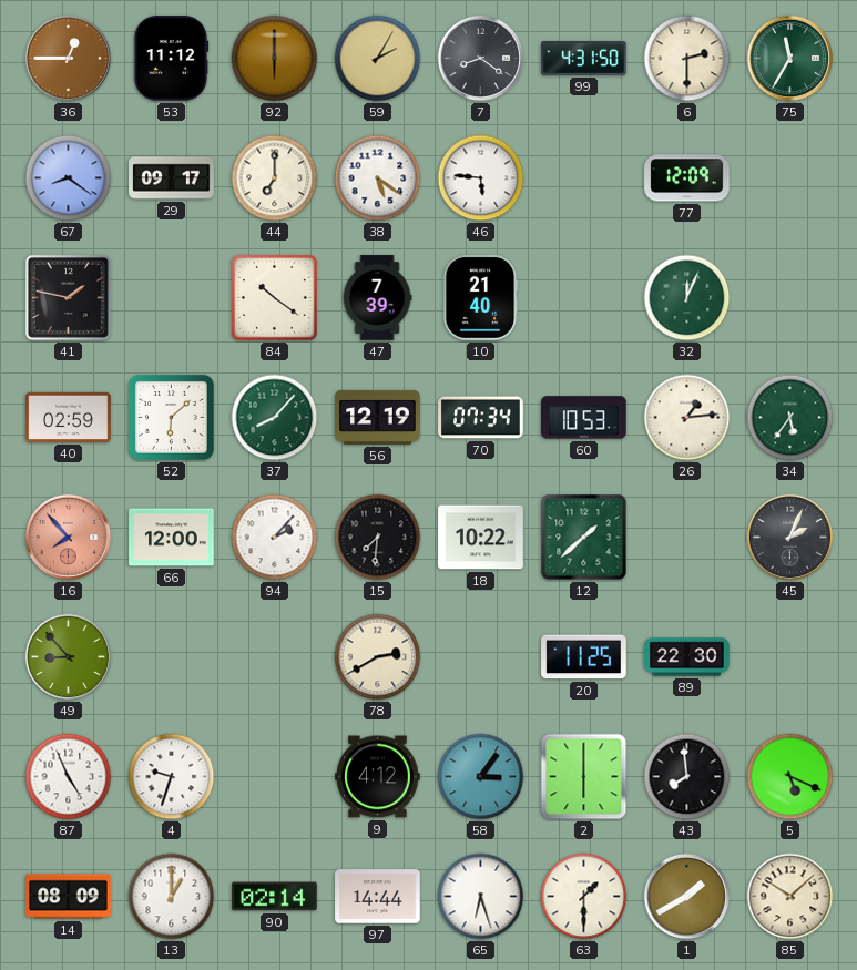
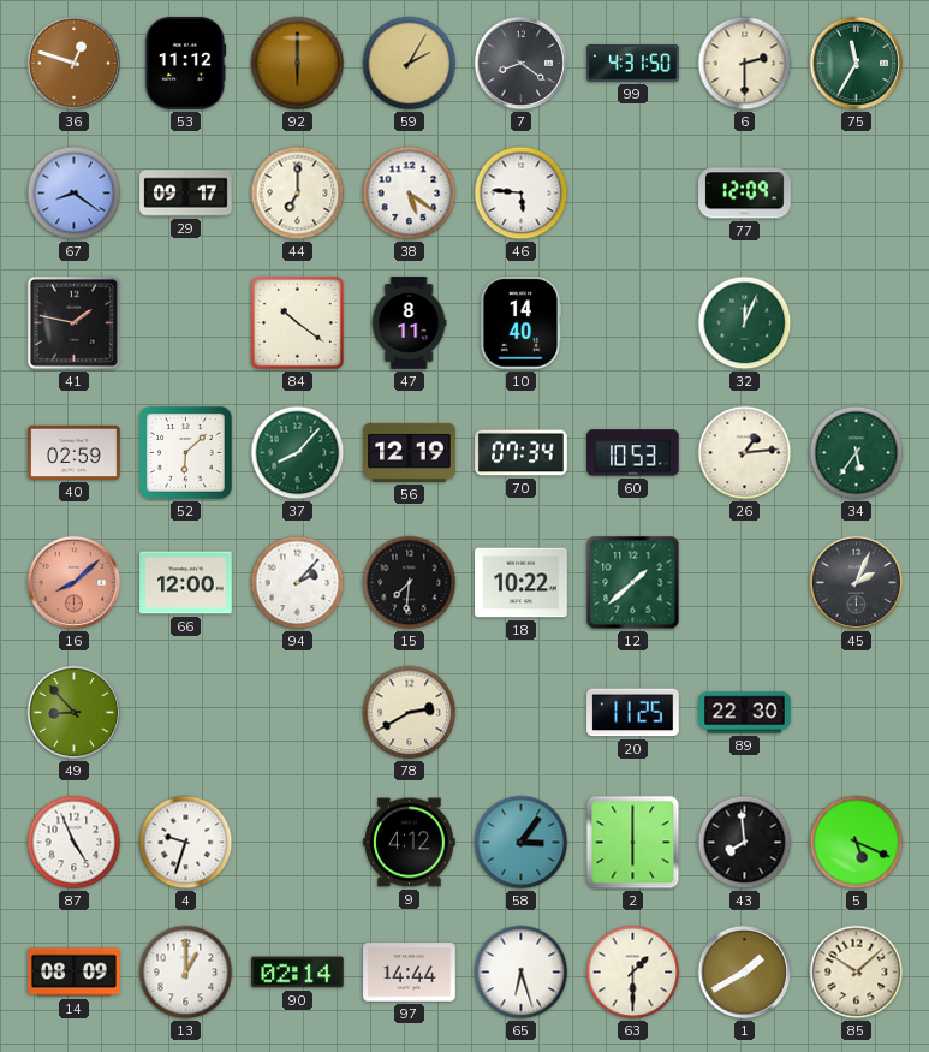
36: 12:45 -> 12:48 (75, 64)
47: 7:39 -> 8:11 (409, 323)
10: 21:40 -> 14:40 (522, 323)
16: 7:53 -> 8:08 (75, 583)
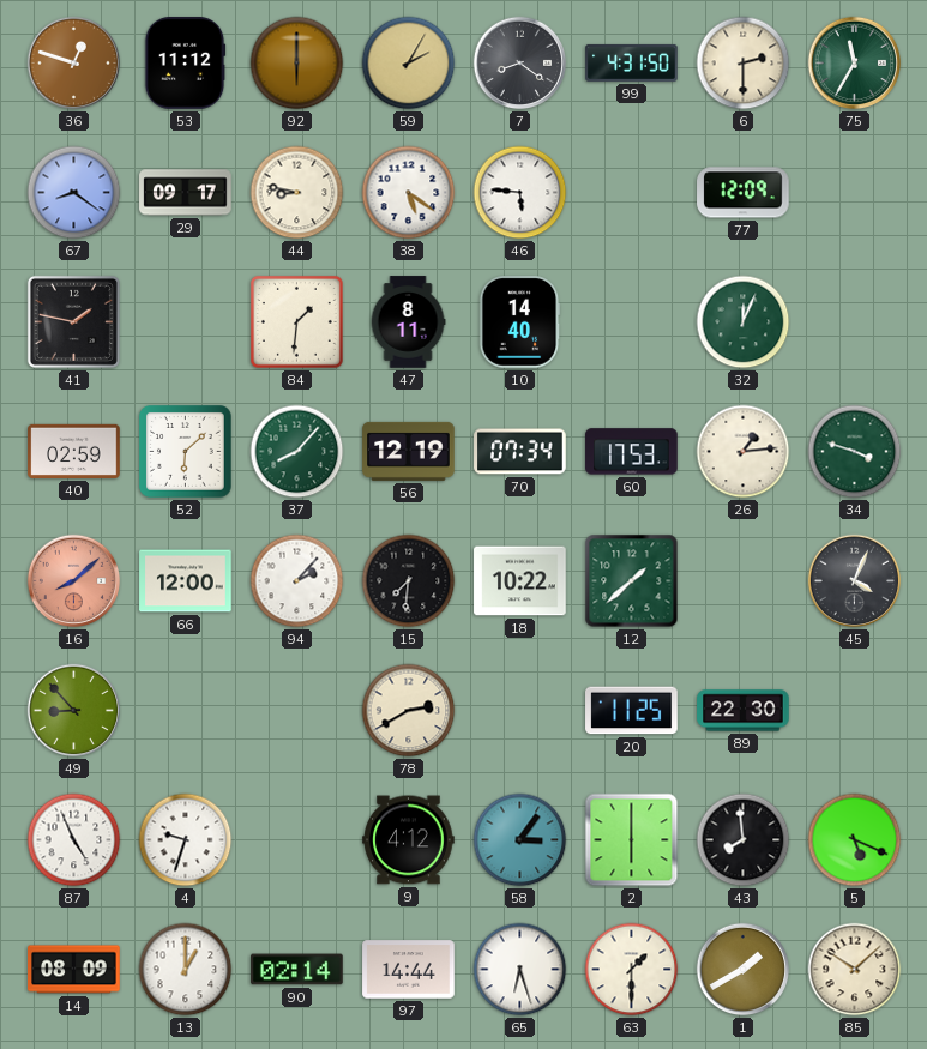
44: 7:00 -> 8:47 (297, 193)
84: 10:21 -> 1:31 (296, 321)
60: 10:53 -> 17:53 (632, 452)
34: 5:36 -> 3:48 (855, 452)
45: 2:04 -> 4:04 (855, 581)
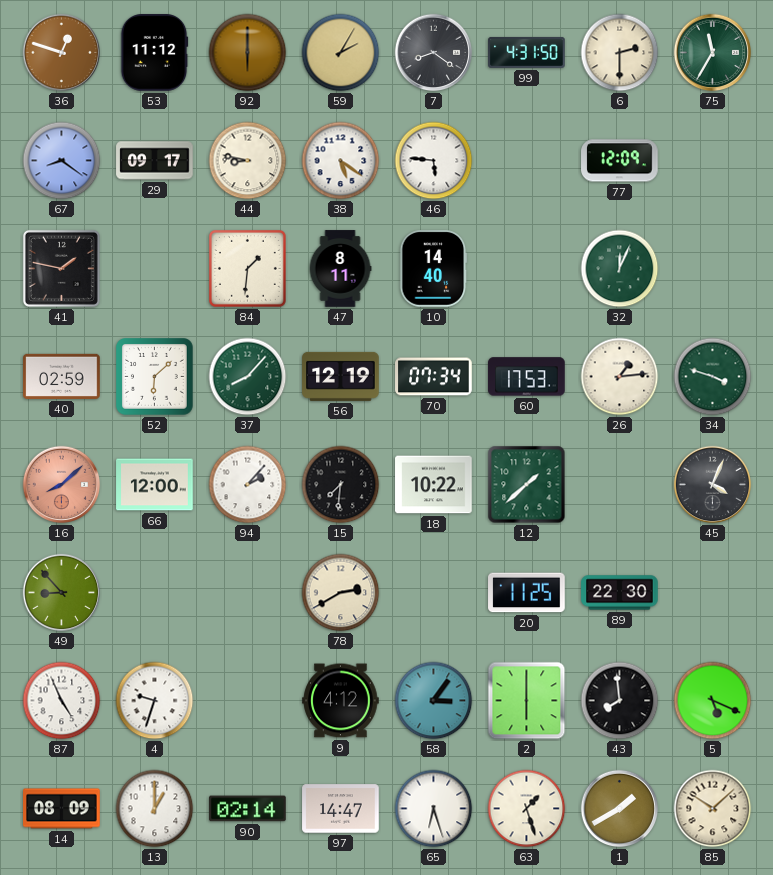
97: 14:44 -> 14:47 (341, 809)
63: 1:30 -> 1:27 (527, 809)
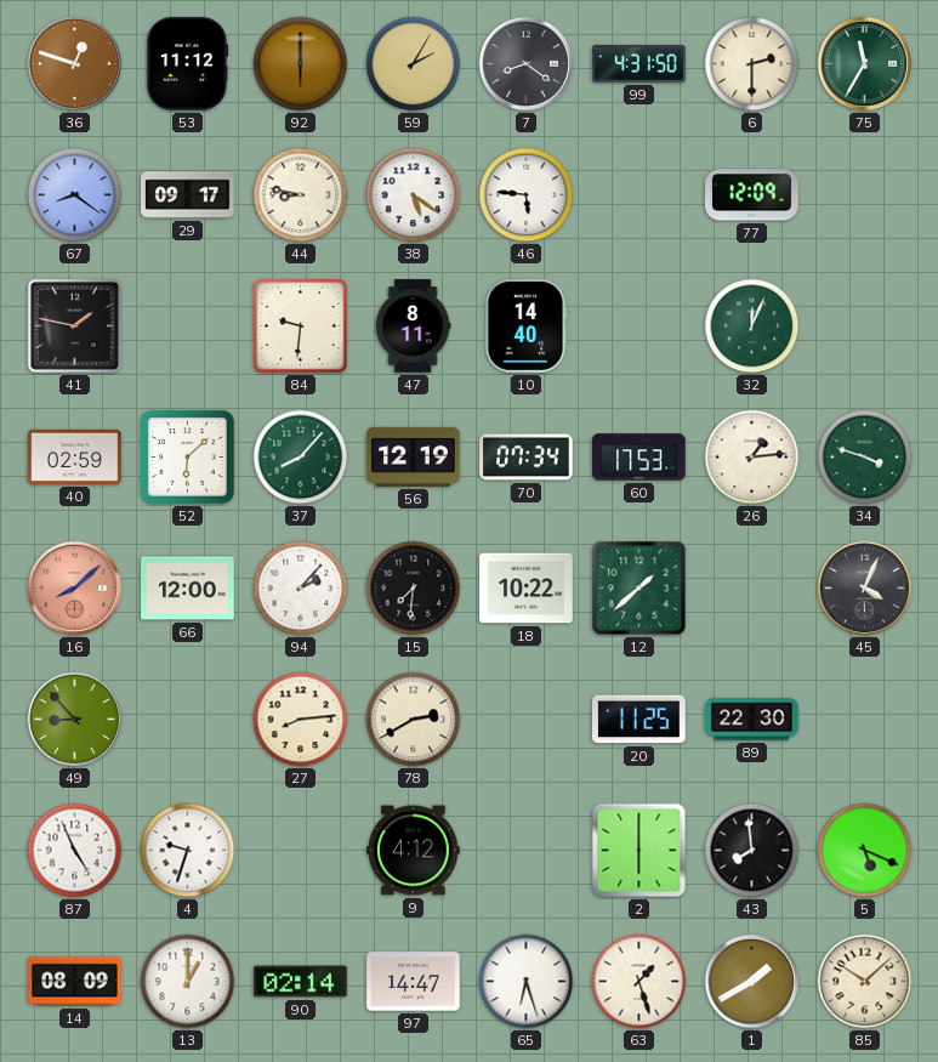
84: 1:31 -> 9:31 (300, 325)
27: none -> 8:14 (301, 720)
58: 3:06 -> none (434, 701)
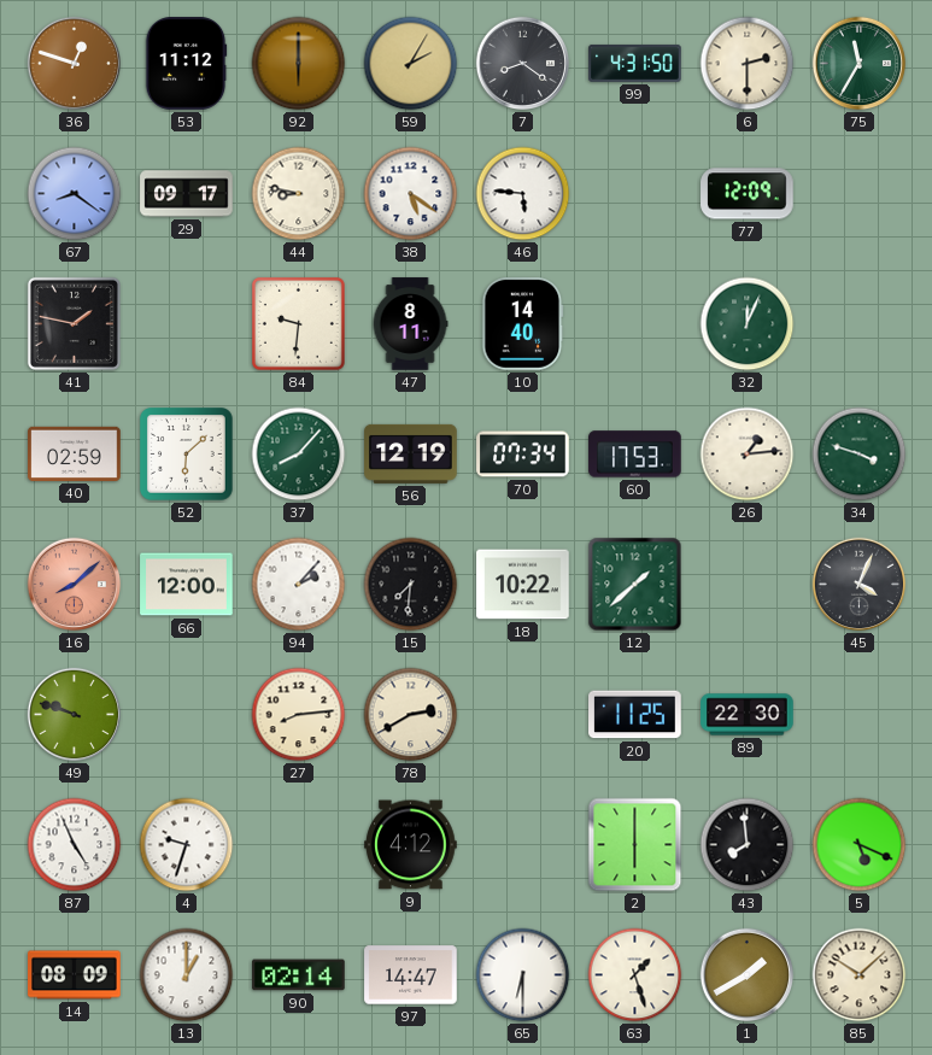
49: 8:53 -> 9:48 (75, 715)
65: 6:27 -> 6:30 (523, 975)
